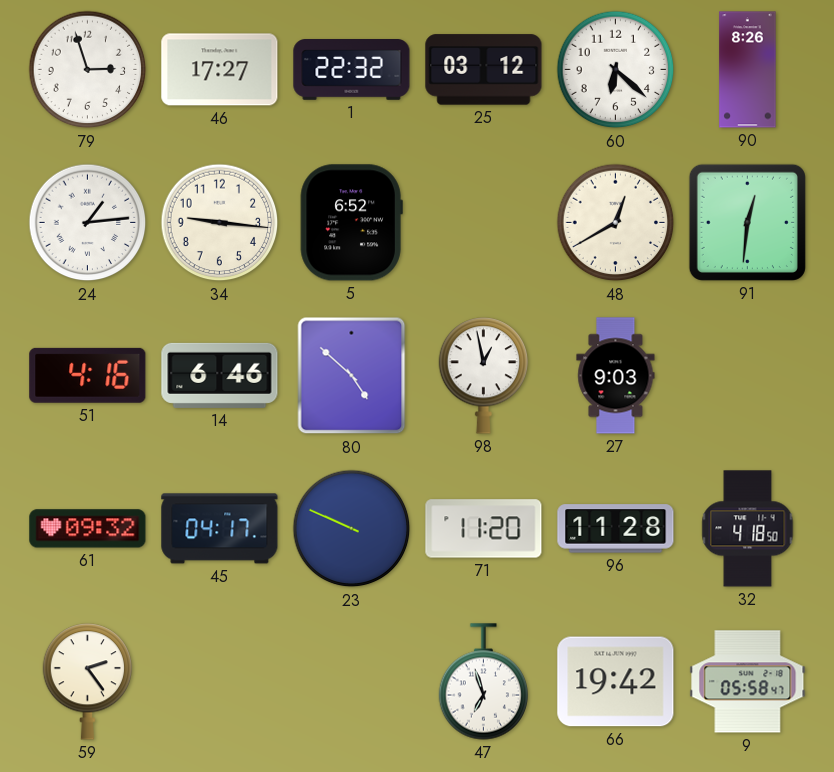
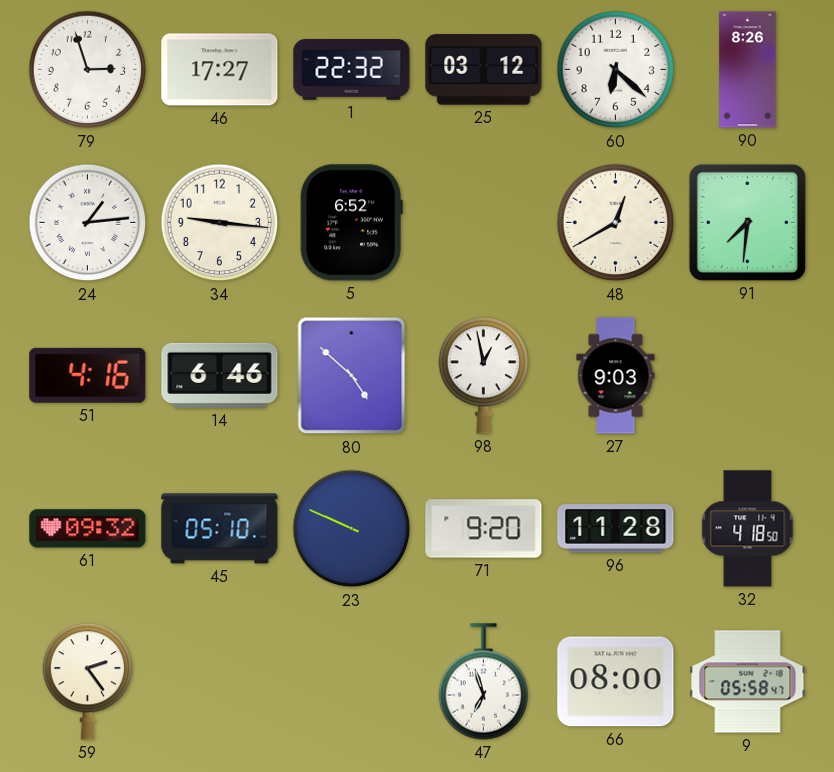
91: 12:31 -> 7:31 (747, 222)
45: 04:17 -> 05:10 (220, 529)
71: 11:20 -> 9:20 (484, 529)
66: 19:42 -> 08:00 (616, 682)
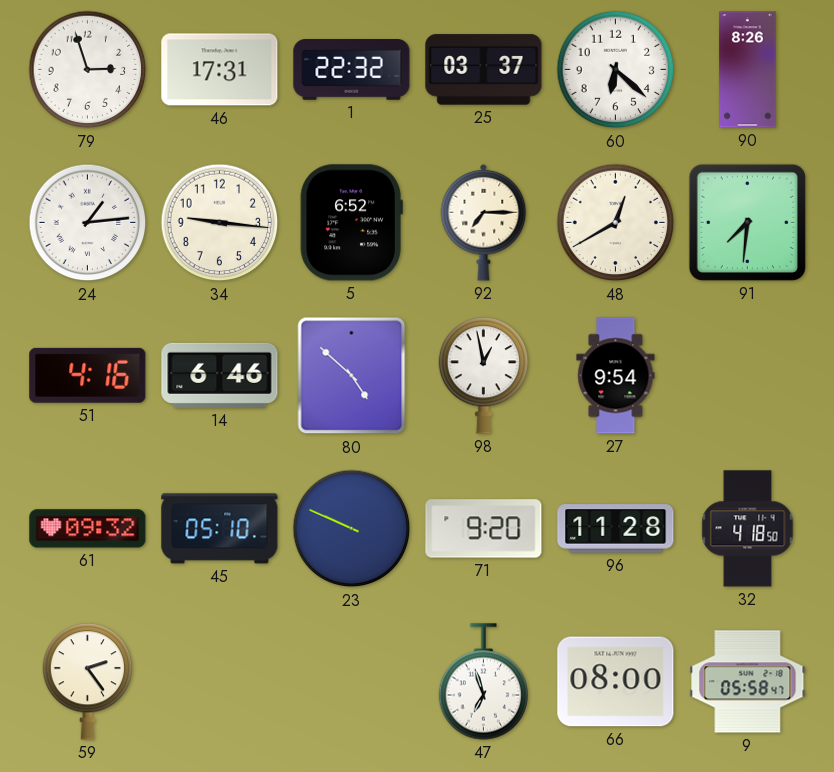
46: 17:27 -> 17:31 (220, 70)
25: 03:12 -> 03:37 (484, 70)
92: none -> 7:15 (484, 222)
27: 9:03 -> 9:54 (616, 376)
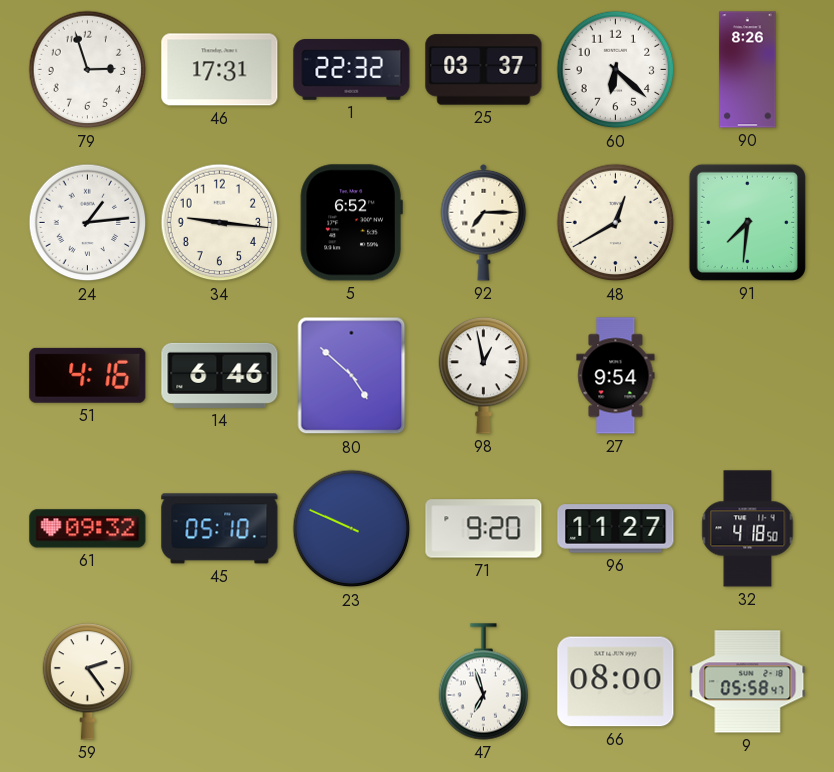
96: 11:28 -> 11:27 (616, 529)
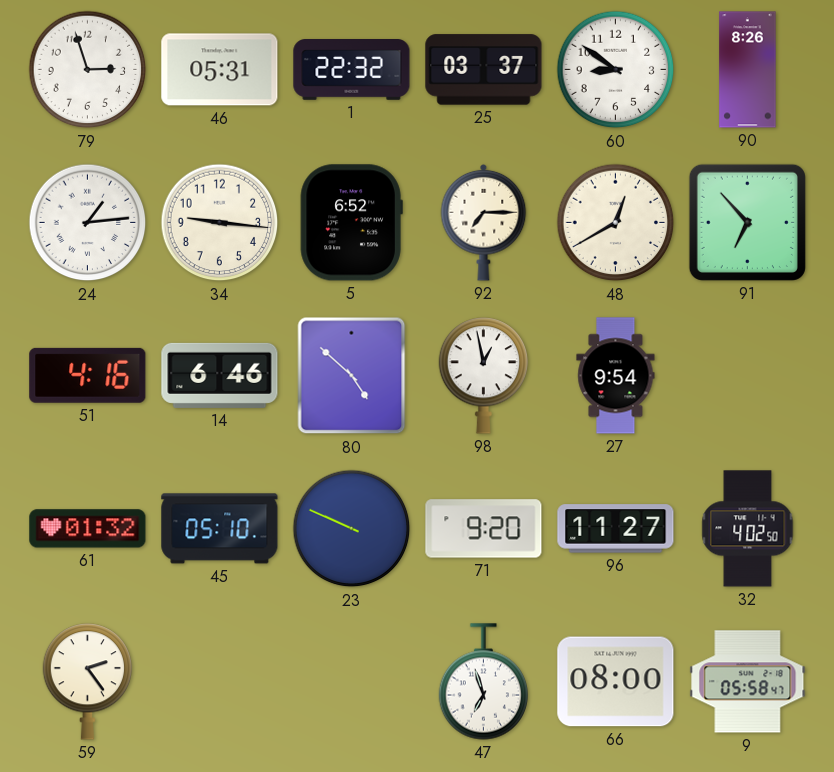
46: 17:31 -> 05:31 (220, 70)
60: 6:22 -> 8:51 (616, 70)
91: 7:31 -> 6:53 (747, 222)
61: 09:32 -> 01:32 (88, 529)
32: 4:18 -> 4:02 (748, 529)
